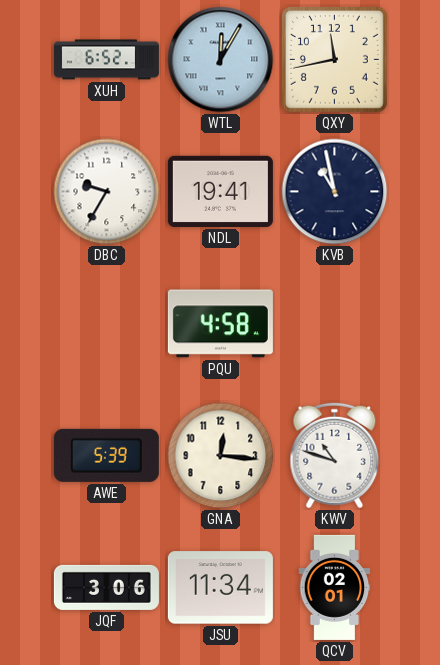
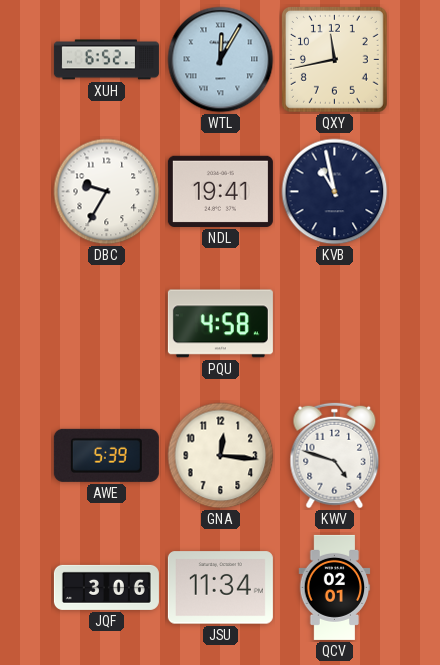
KWV: 10:48 -> 4:48 (335, 456)
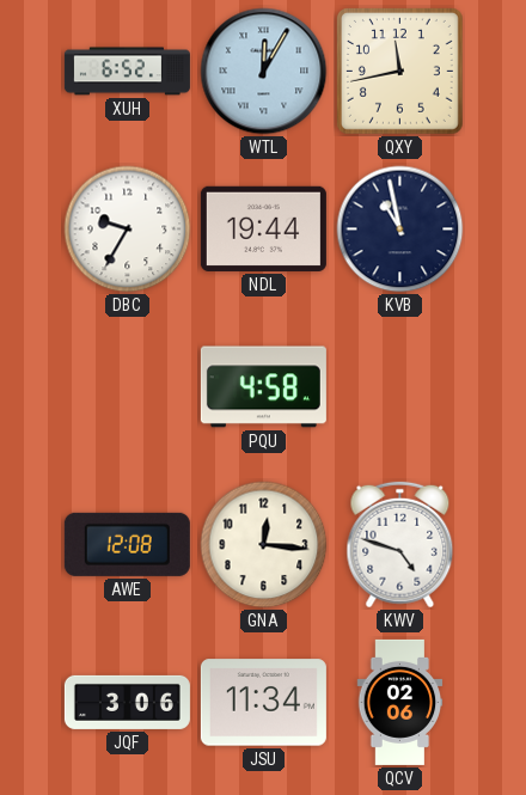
NDL: 19:41 -> 19:44 (263, 228)
AWE: 5:39 -> 12:08 (127, 544)
QCV: 02:01 -> 02:06 (400, 702)
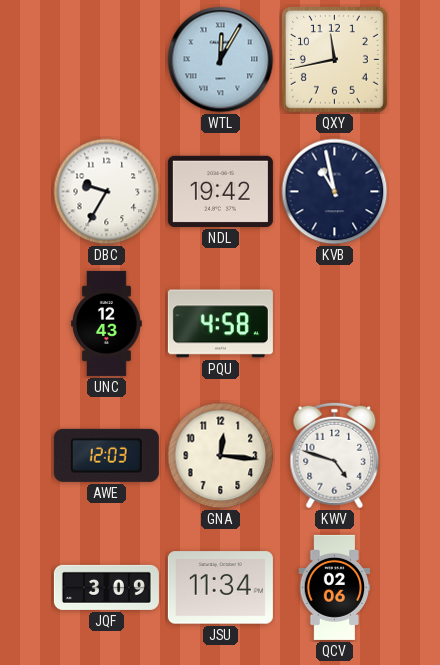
XUH: 6:52 -> none (127, 72)
NDL: 19:44 -> 19:42 (220, 191)
UNC: none -> 12:43 (107, 323)
AWE: 12:08 -> 12:03 (106, 455)
JQF: 3:06 -> 3:09 (106, 587)
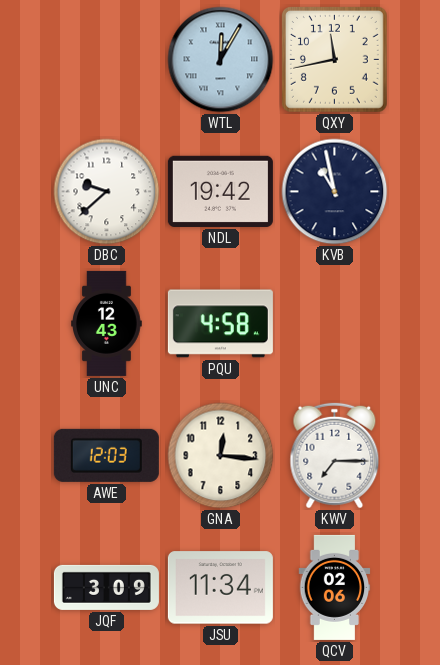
DBC: 9:35 -> 9:38 (107, 192)
KWV: 4:48 -> 7:15 (335, 456)
